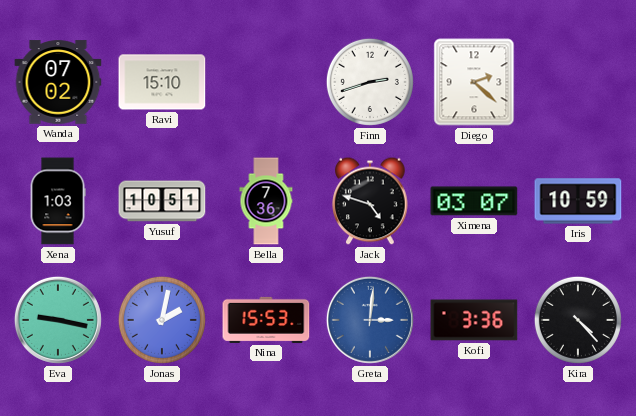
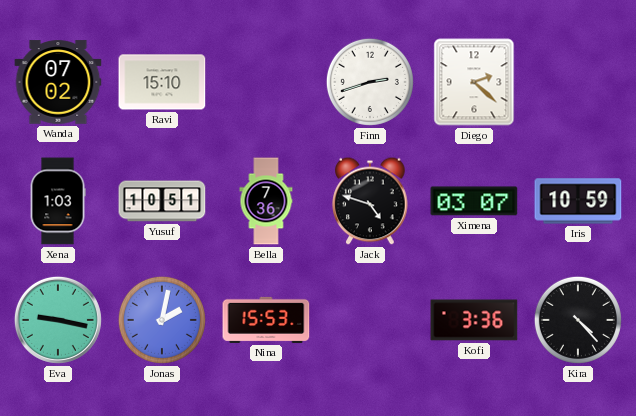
Greta: 3:01 -> none (370, 320)
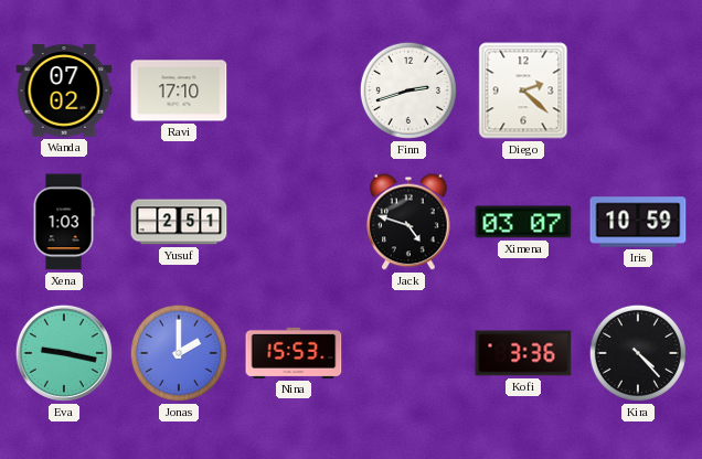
Ravi: 15:10 -> 17:10 (179, 90)
Yusuf: 10:51 -> 2:51 (179, 222)
Bella: 7:36 -> none (266, 201)
Jonas: 2:02 -> 2:00 (179, 353)
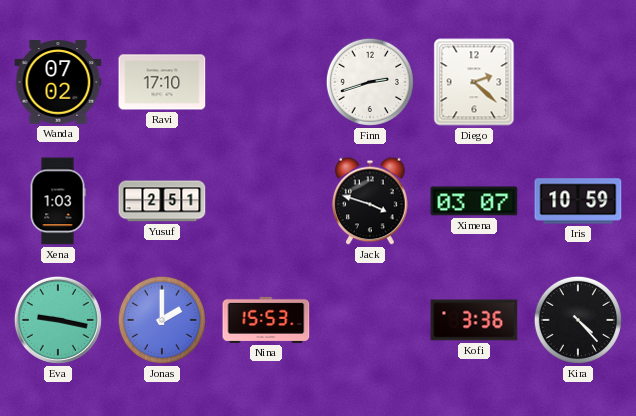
Jack: 4:48 -> 3:48 (370, 201)
